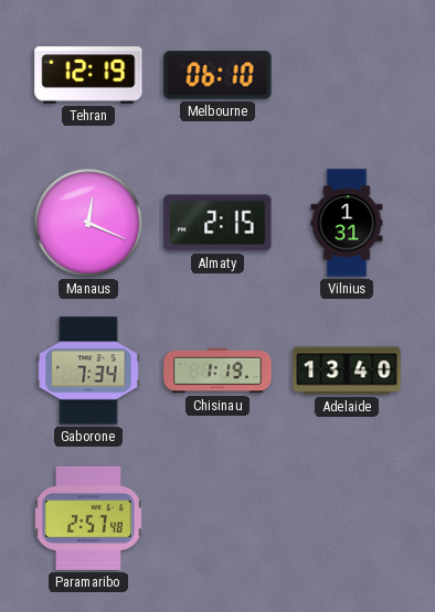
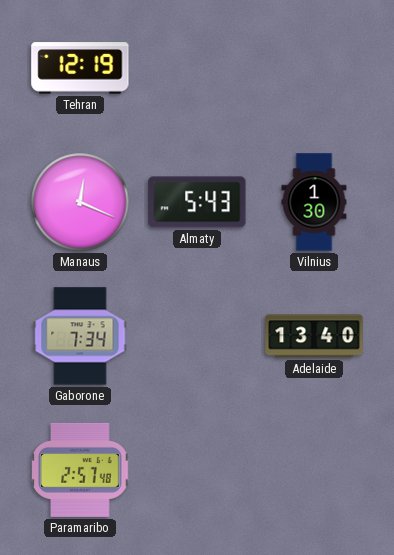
Melbourne: 06:10 -> none (217, 75)
Almaty: 2:15 -> 5:43 (197, 202)
Vilnius: 1:31 -> 1:30 (314, 202)
Chisinau: 1:19 -> none (217, 371)
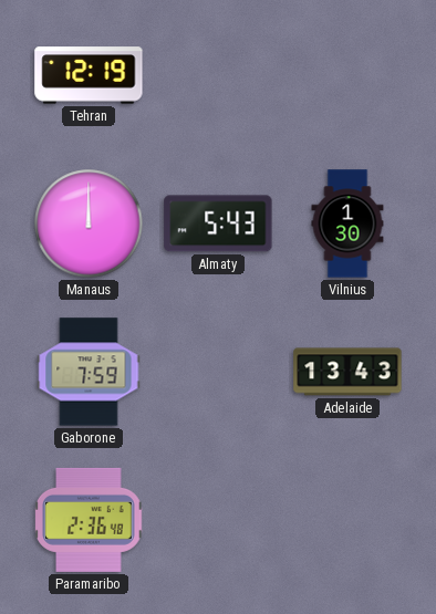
Manaus: 12:19 -> 12:00 (89, 223)
Gaborone: 7:34 -> 7:59 (89, 372)
Adelaide: 13:40 -> 13:43 (347, 372)
Paramaribo: 2:57 -> 2:36 (89, 520)
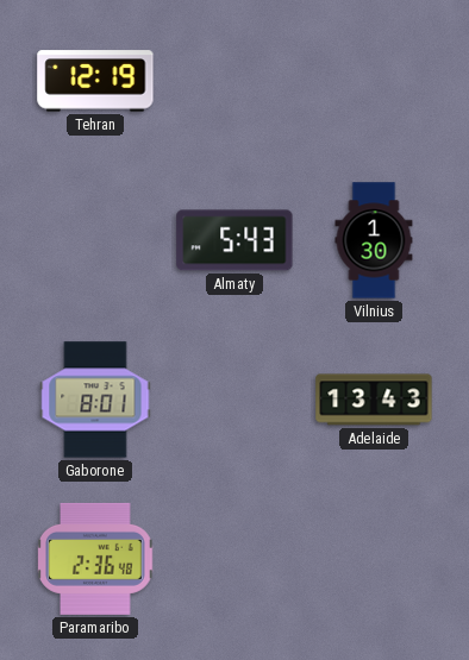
Manaus: 12:00 -> none (89, 223)
Gaborone: 7:59 -> 8:01 (95, 400)
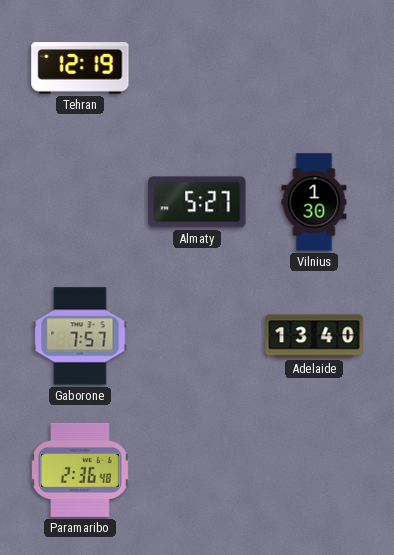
Almaty: 5:43 -> 5:27 (197, 202)
Gaborone: 8:01 -> 7:57 (80, 336)
Adelaide: 13:43 -> 13:40 (314, 336)
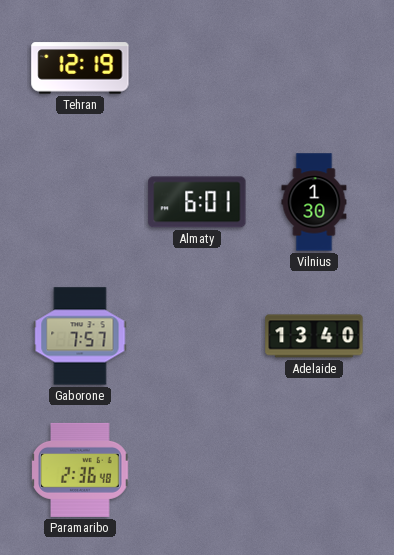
Almaty: 5:27 -> 6:01 (197, 202)
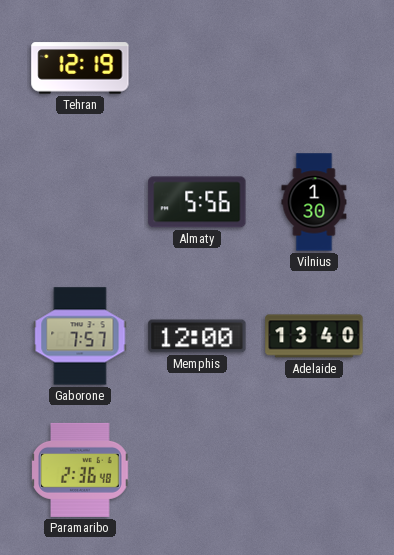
Almaty: 6:01 -> 5:56 (197, 202)
Memphis: none -> 12:00 (197, 336)
